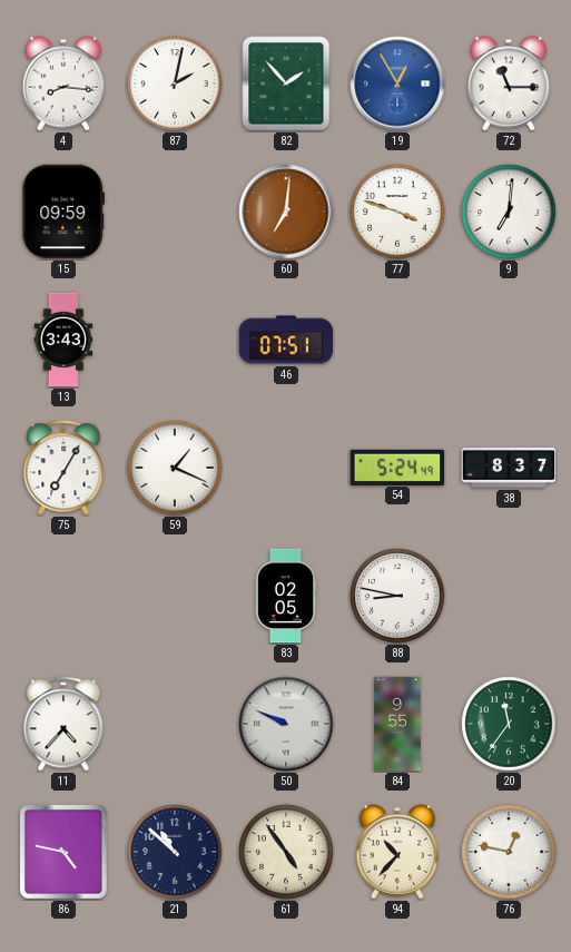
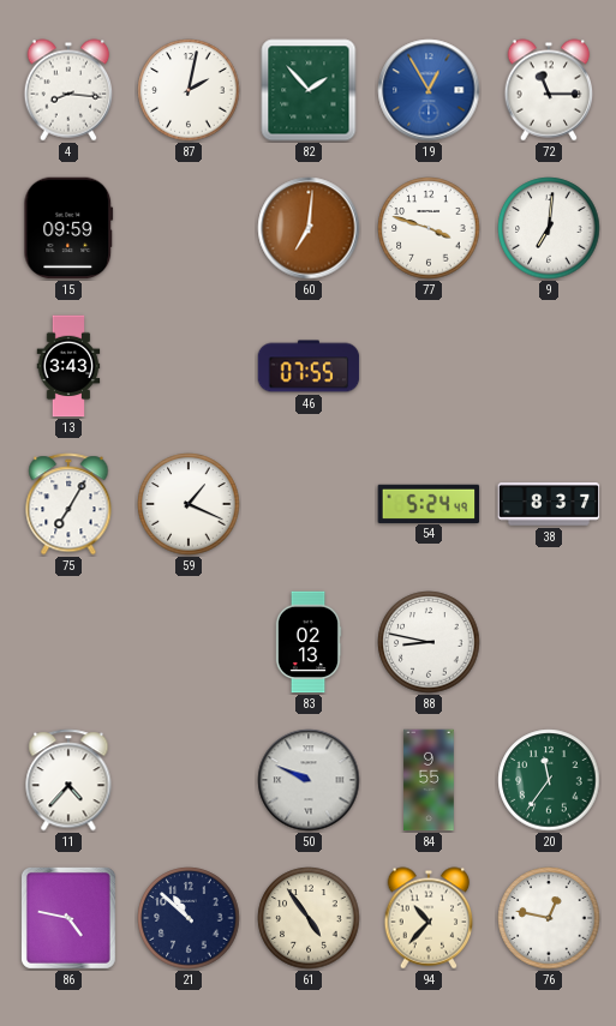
46: 07:51 -> 07:55 (309, 366)
83: 02:05 -> 02:13 (309, 642)
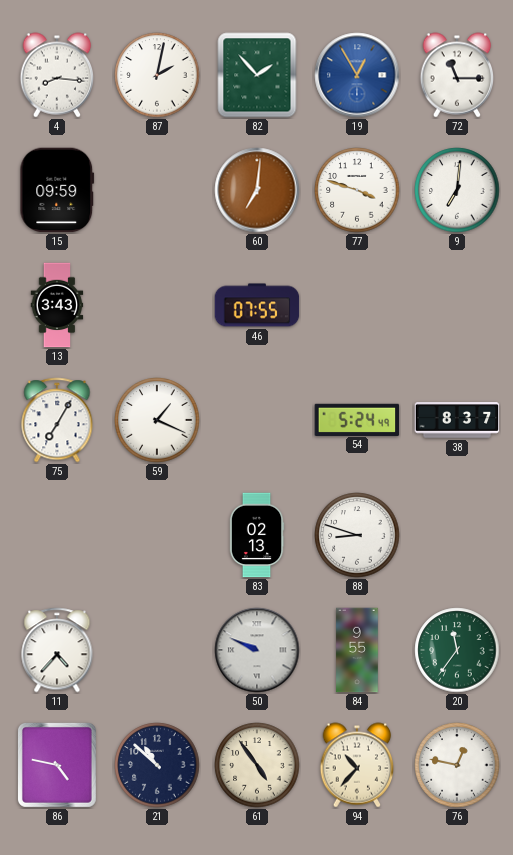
88: 8:47 -> 8:48 (357, 535)
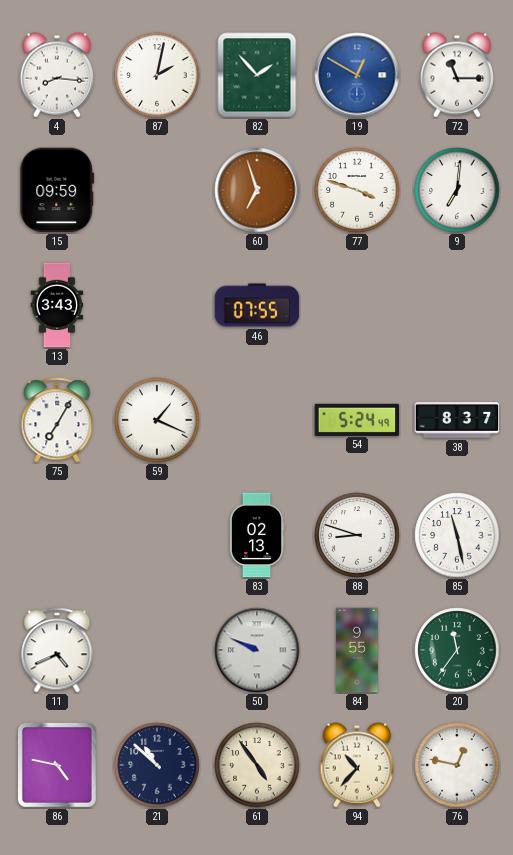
19: 12:55 -> 12:50 (357, 75)
60: 7:01 -> 6:57 (257, 190)
85: none -> 11:28 (457, 535)
11: 4:37 -> 4:41 (57, 650)
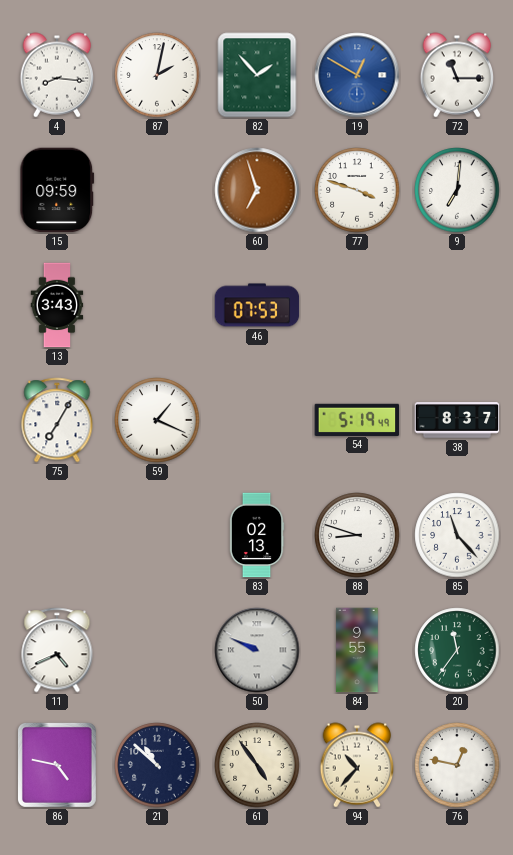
46: 07:55 -> 07:53 (257, 305)
54: 5:24 -> 5:19 (357, 419)
85: 11:28 -> 11:23 (457, 535)
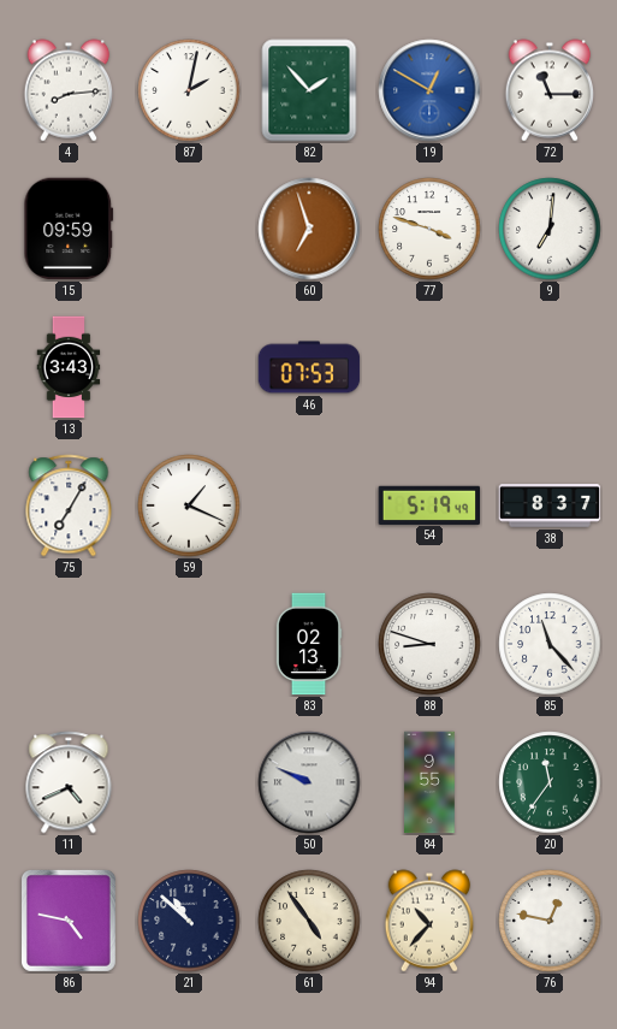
4: 8:16 -> 8:14 (69, 90)
